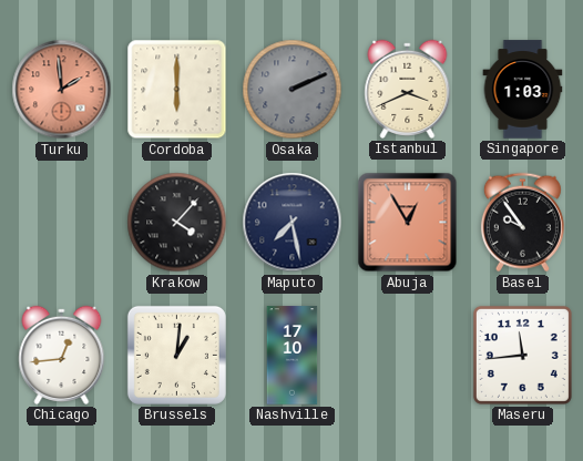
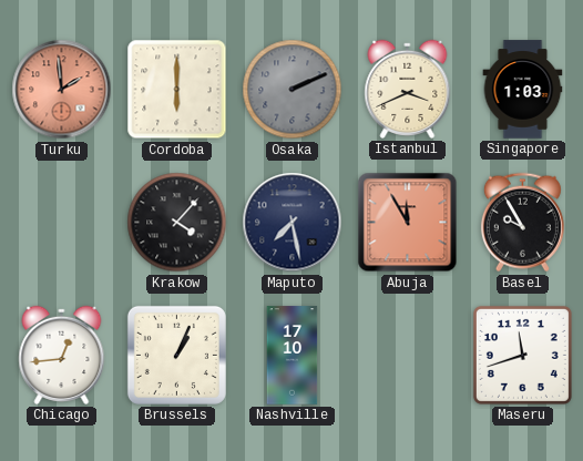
Abuja: 12:55 -> 11:55 (408, 223)
Basel: 9:54 -> 9:55 (522, 223)
Brussels: 1:01 -> 1:04 (176, 355)
Maseru: 11:44 -> 11:42 (522, 355)
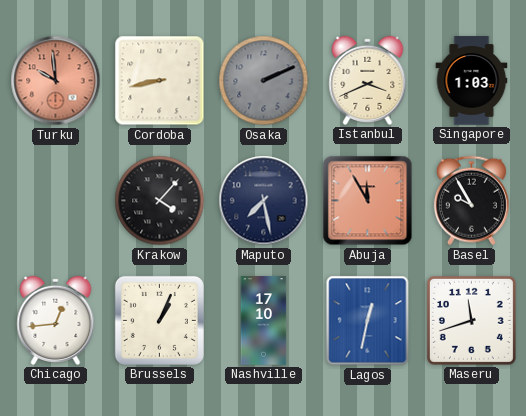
Turku: 1:59 -> 9:59 (56, 81)
Cordoba: 6:00 -> 8:43 (160, 81)
Lagos: none -> 12:32 (368, 321)
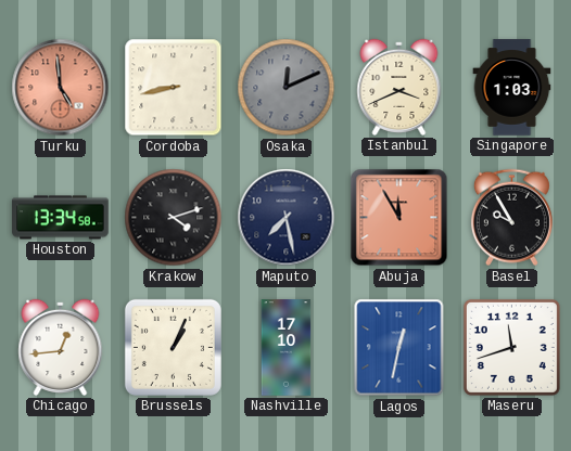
Turku: 9:59 -> 4:59 (61, 88)
Osaka: 2:11 -> 12:11 (287, 88)
Houston: none -> 13:34 (61, 218)
Krakow: 4:07 -> 4:12 (174, 218)
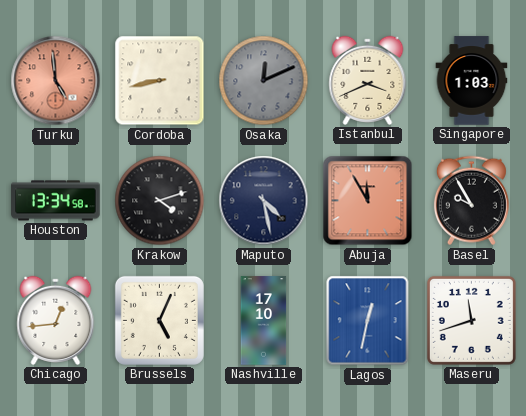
Maputo: 7:28 -> 4:28 (264, 201)
Brussels: 1:04 -> 5:04 (159, 320)
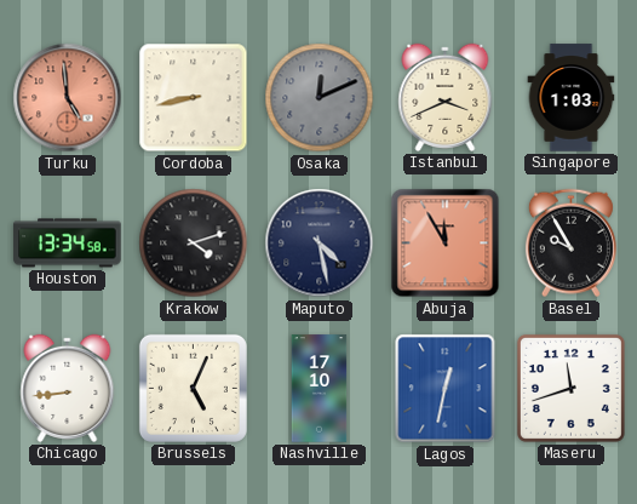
Chicago: 12:44 -> 8:44 (68, 388)
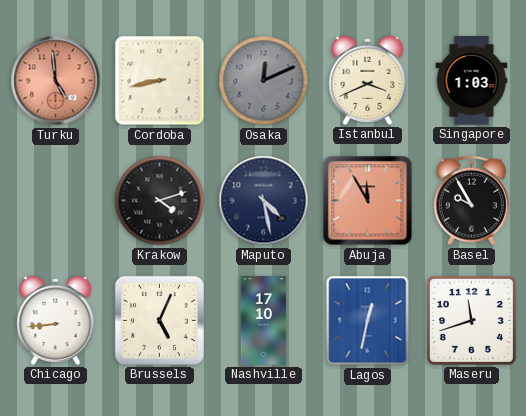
Houston: 13:34 -> none (68, 244)
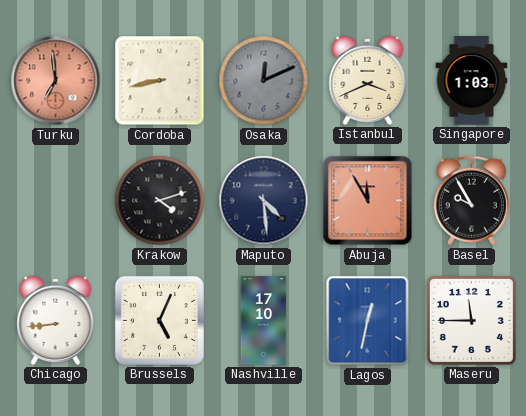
Turku: 4:59 -> 6:59 (56, 81)
Maputo: 4:28 -> 4:29 (264, 201)
Maseru: 11:42 -> 11:45 (471, 320)
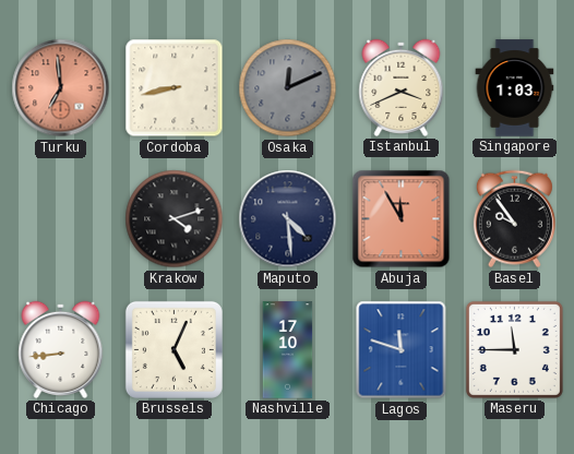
Basel: 9:55 -> 9:54 (514, 219)
Lagos: 12:32 -> 11:48 (402, 350)
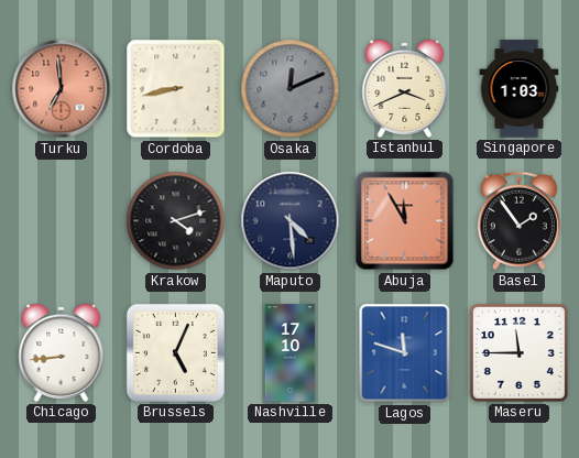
Basel: 9:54 -> 1:54 (518, 221)
